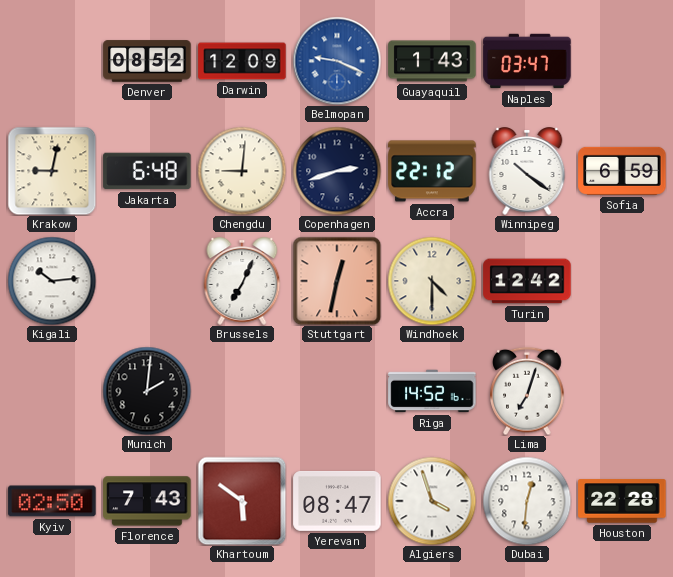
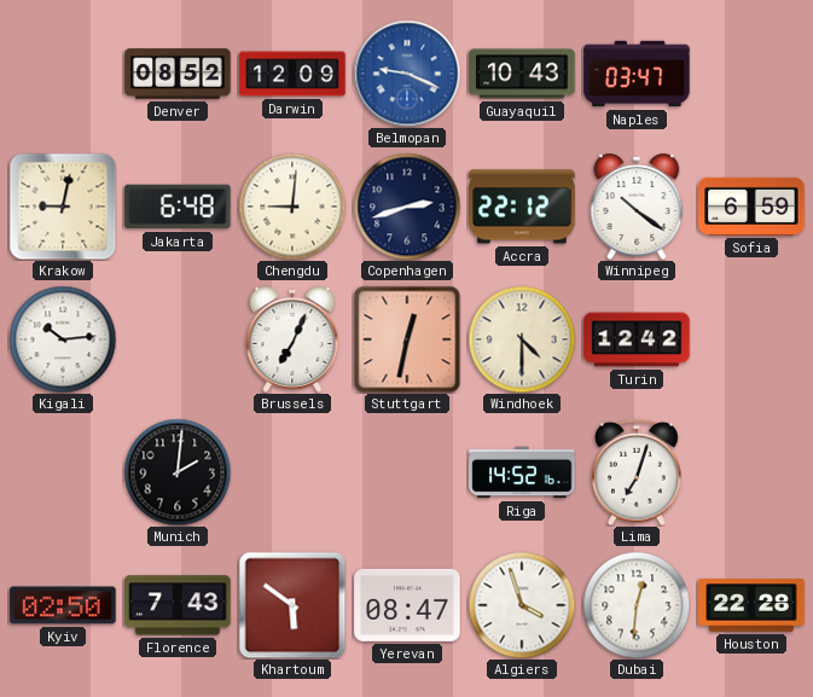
Guayaquil: 1:43 -> 10:43 (522, 74)
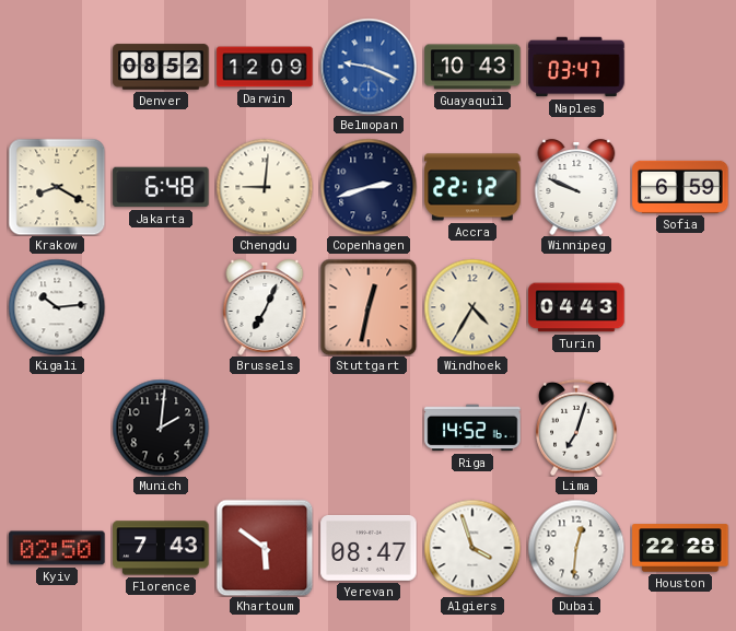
Krakow: 9:02 -> 8:20 (57, 187)
Winnipeg: 10:21 -> 9:49 (576, 187)
Windhoek: 4:30 -> 4:35 (472, 307)
Turin: 12:42 -> 04:43 (576, 307)
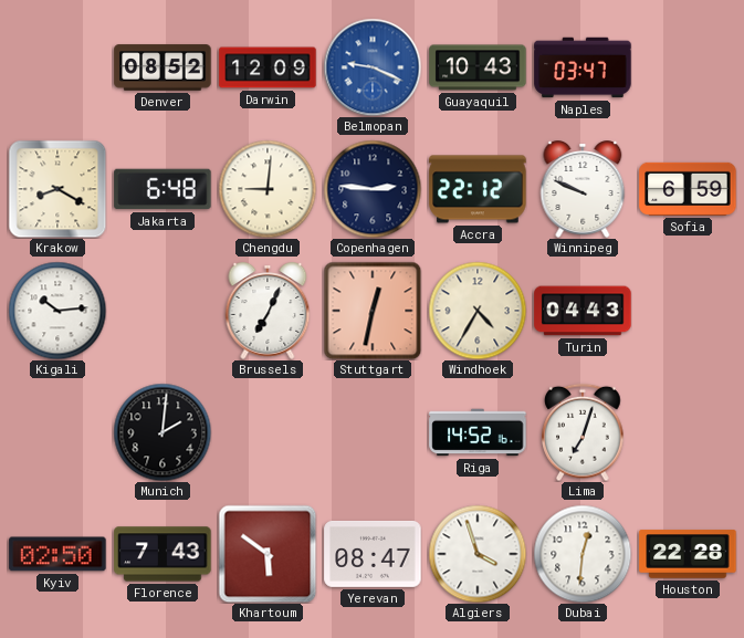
Copenhagen: 2:42 -> 2:46 (373, 189)
